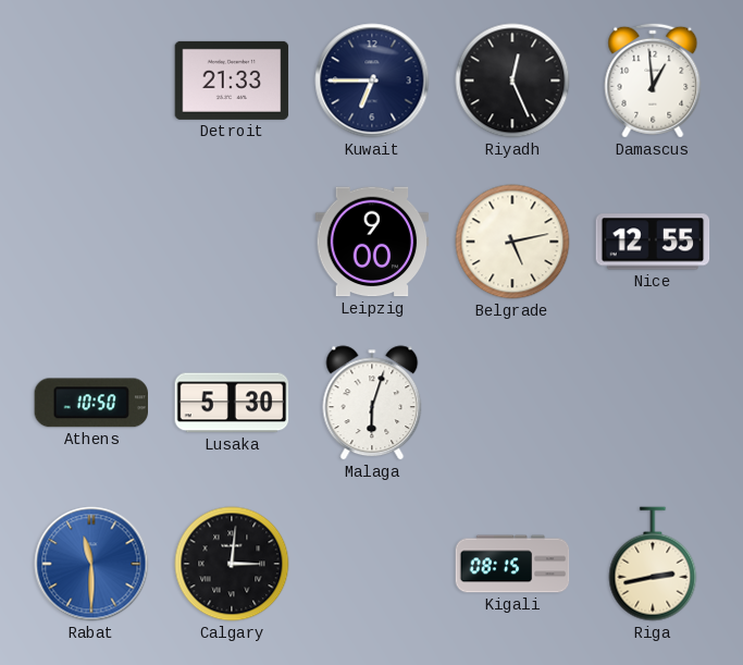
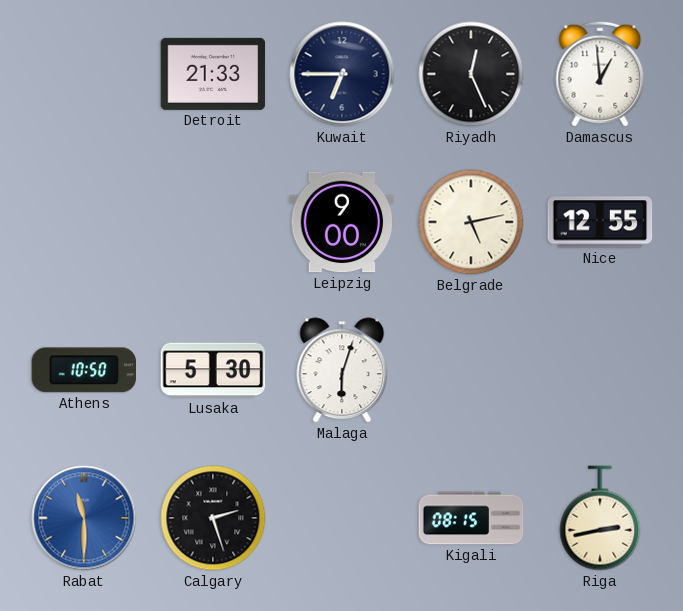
Calgary: 3:01 -> 2:27 (213, 518)
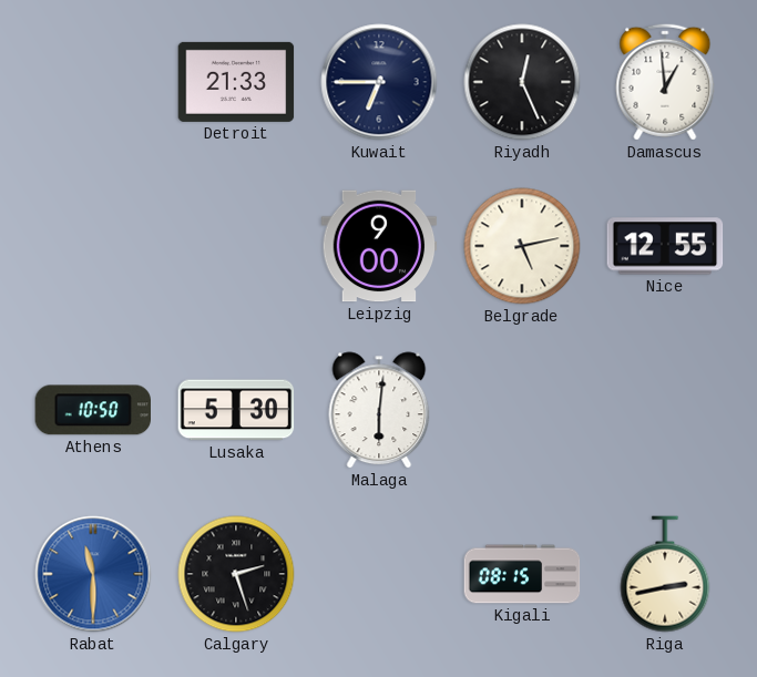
Malaga: 6:03 -> 6:01 (379, 410)
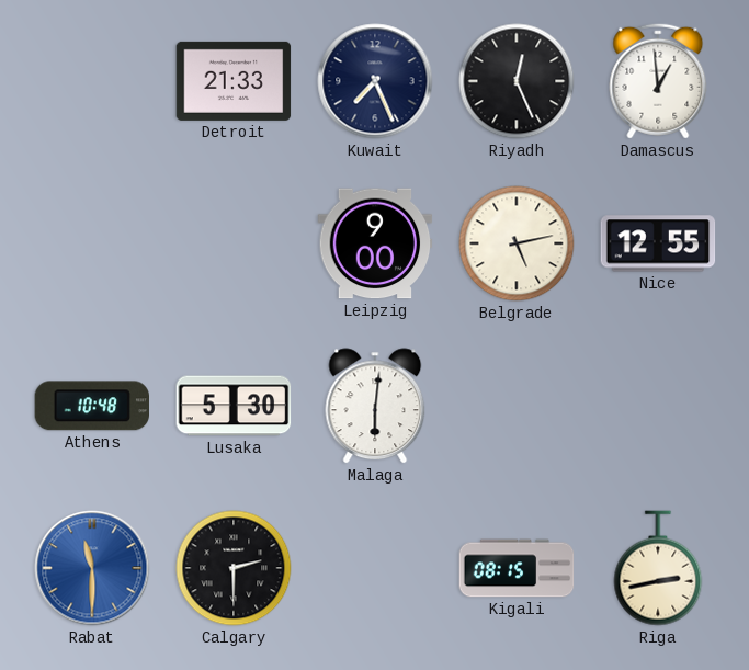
Kuwait: 6:45 -> 7:26 (375, 81)
Athens: 10:50 -> 10:48 (91, 406)
Calgary: 2:27 -> 2:30 (234, 568)
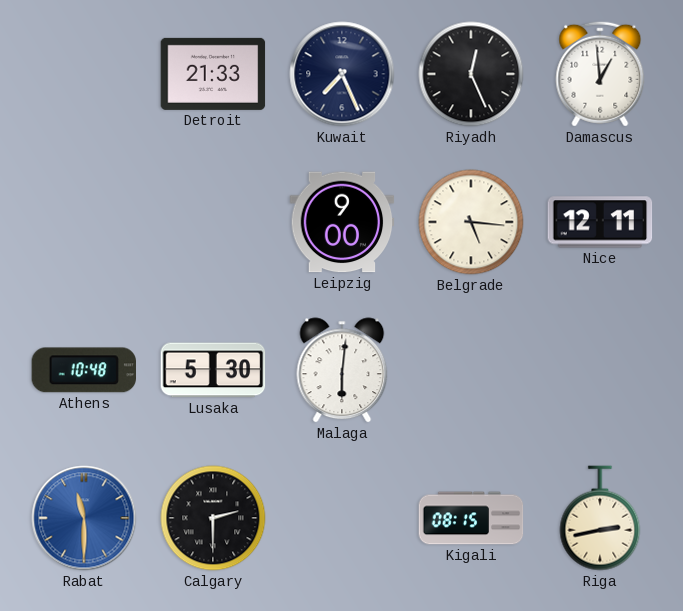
Belgrade: 5:13 -> 5:16 (471, 222)
Nice: 12:55 -> 12:11 (600, 222)
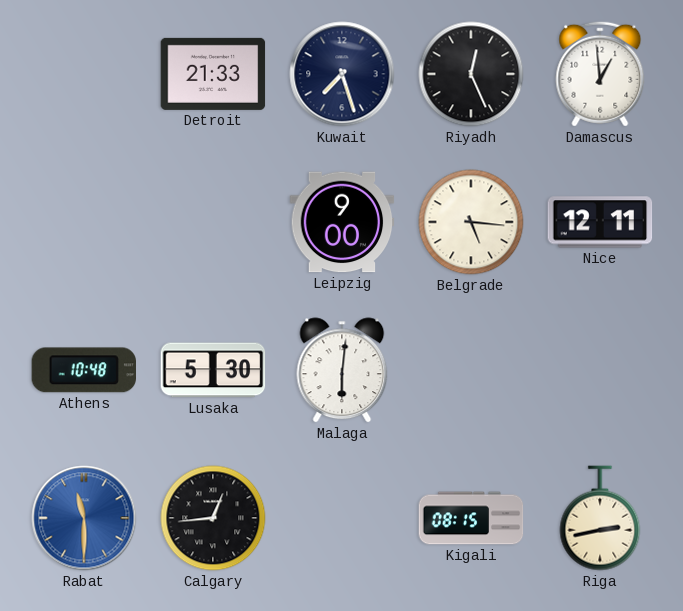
Kuwait: 7:26 -> 7:27 (342, 74)
Calgary: 2:30 -> 12:44 (213, 518)
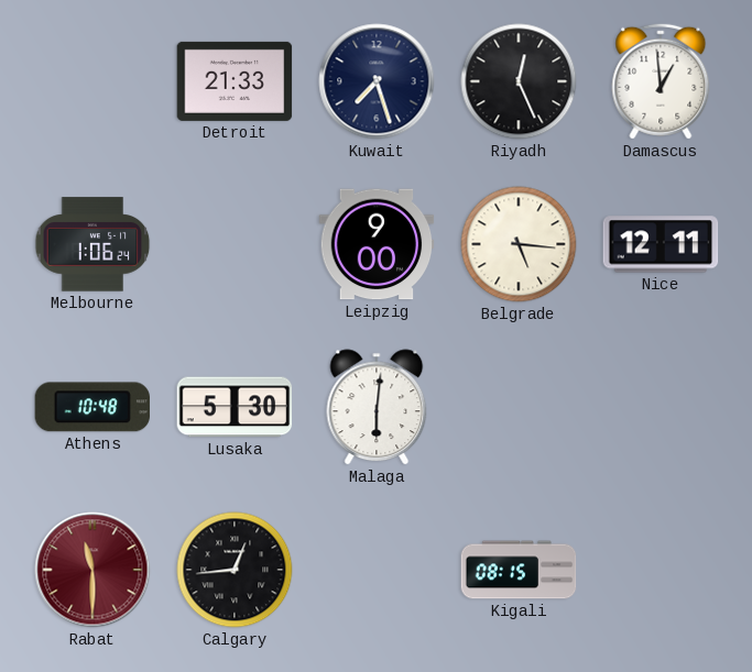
Melbourne: none -> 1:06 (92, 244)
Rabat dial: blue -> burgundy (92, 570)
Riga: 2:43 -> none (600, 518)
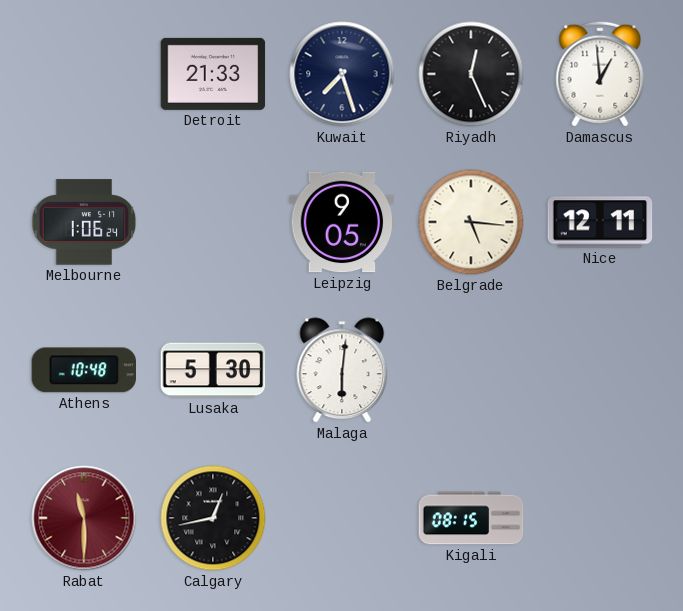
Leipzig: 9:00 -> 9:05 (342, 222)
Calgary: 12:44 -> 12:43 (213, 518)
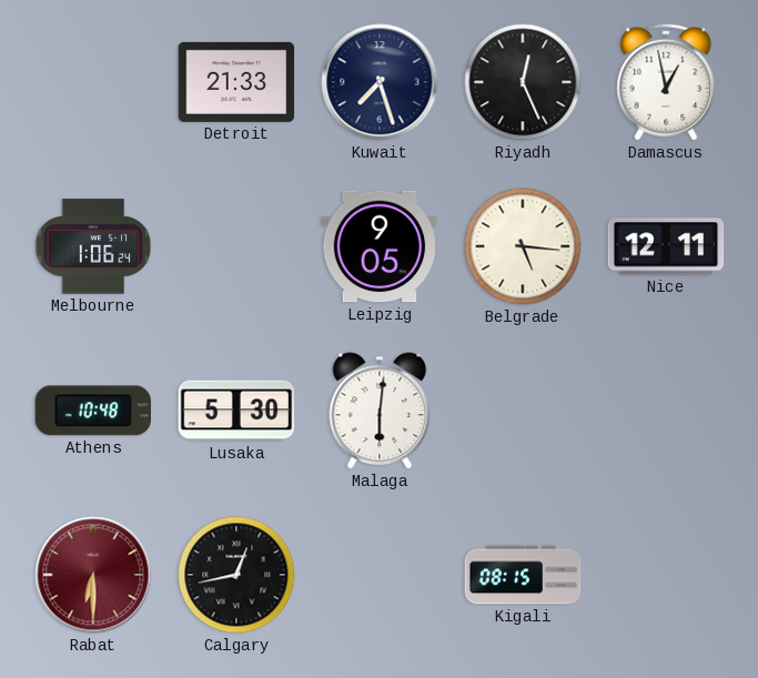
Damascus: 12:59 -> 12:58 (666, 82)
Rabat: 11:30 -> 6:30 (93, 575)
